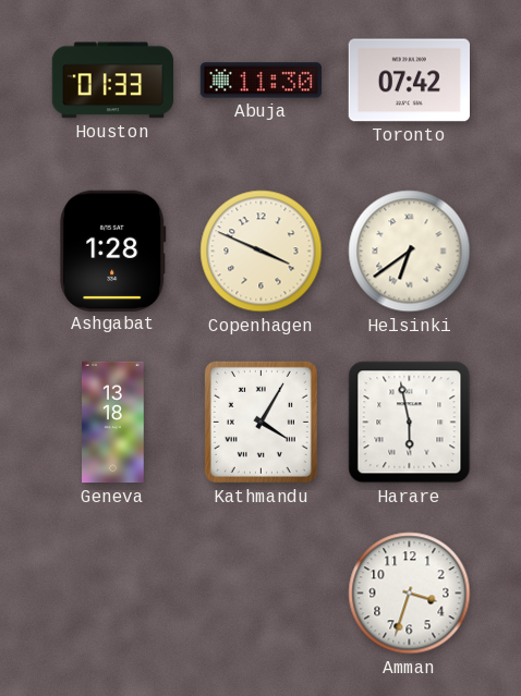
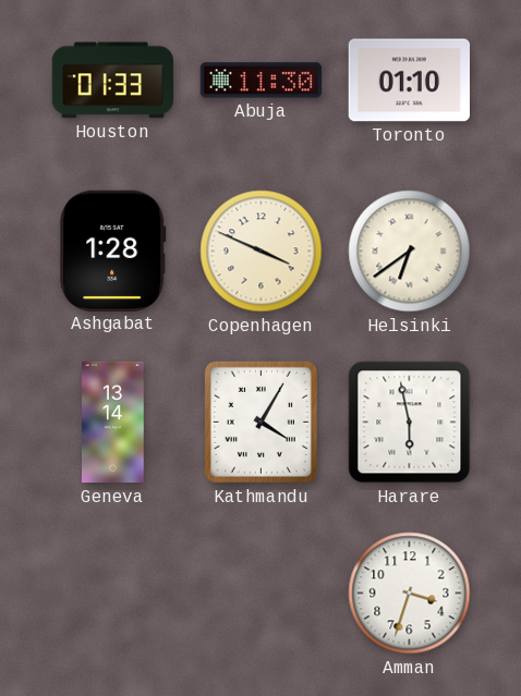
Toronto: 07:42 -> 01:10 (409, 81)
Geneva: 13:18 -> 13:14 (113, 423)
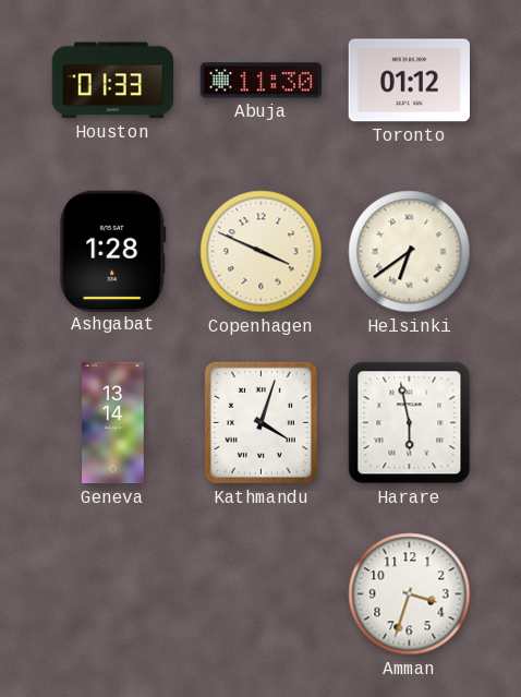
Toronto: 01:10 -> 01:12 (409, 81)
Kathmandu: 4:05 -> 4:03 (260, 422)
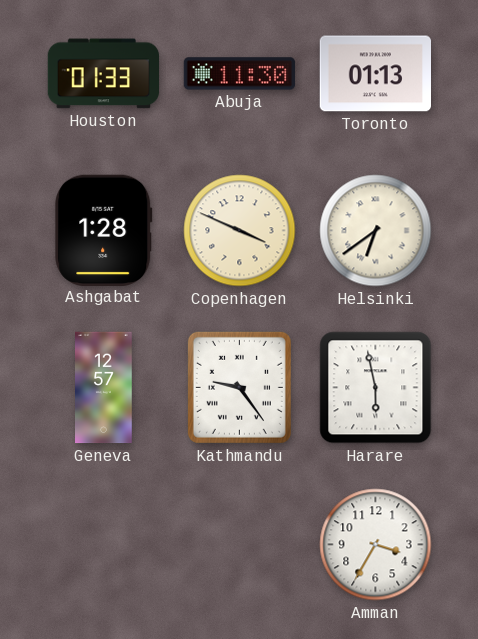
Toronto: 01:12 -> 01:13 (375, 74)
Geneva: 13:14 -> 12:57 (104, 388)
Kathmandu: 4:03 -> 9:24 (239, 387)
Amman: 3:33 -> 3:35 (376, 545)
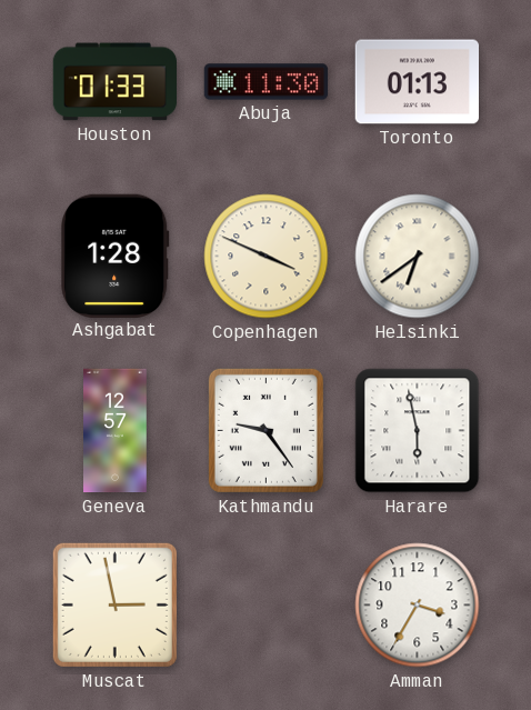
Muscat: none -> 2:58 (114, 604)
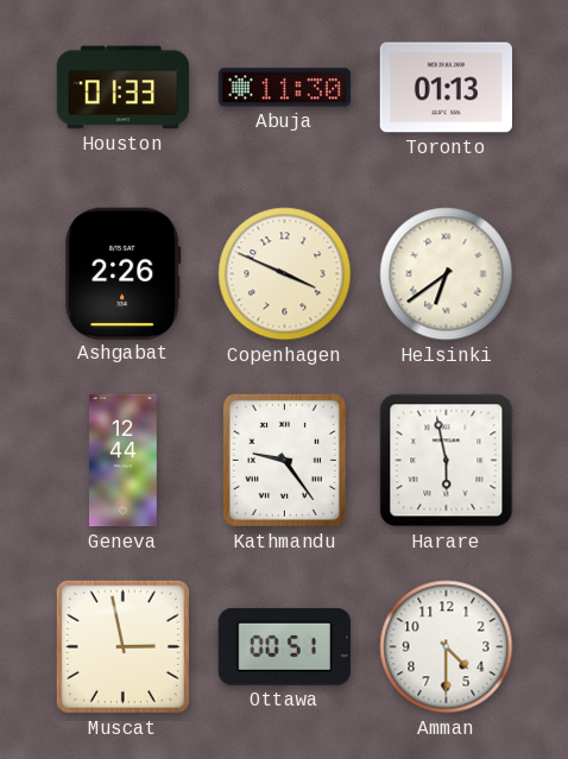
Ashgabat: 1:28 -> 2:26 (124, 273)
Geneva: 12:57 -> 12:44 (124, 461)
Ottawa: none -> 00:51 (284, 646)
Amman: 3:35 -> 4:30 (447, 647)
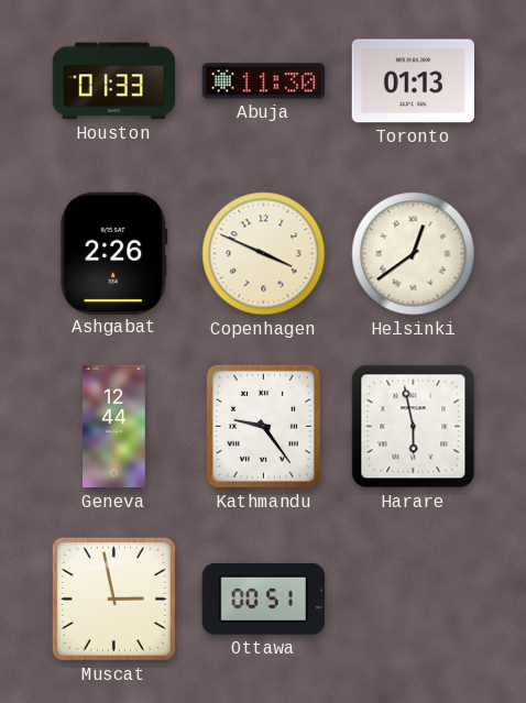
Helsinki: 6:39 -> 12:39 (414, 254)
Amman: 4:30 -> none (447, 647)
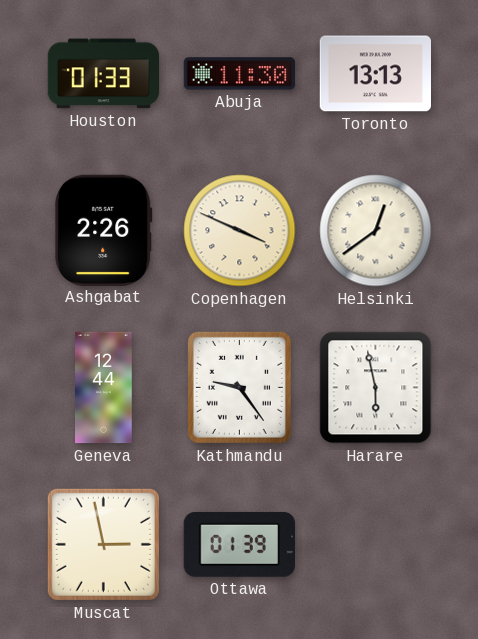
Toronto: 01:13 -> 13:13 (375, 74)
Ottawa: 00:51 -> 01:39 (239, 544)
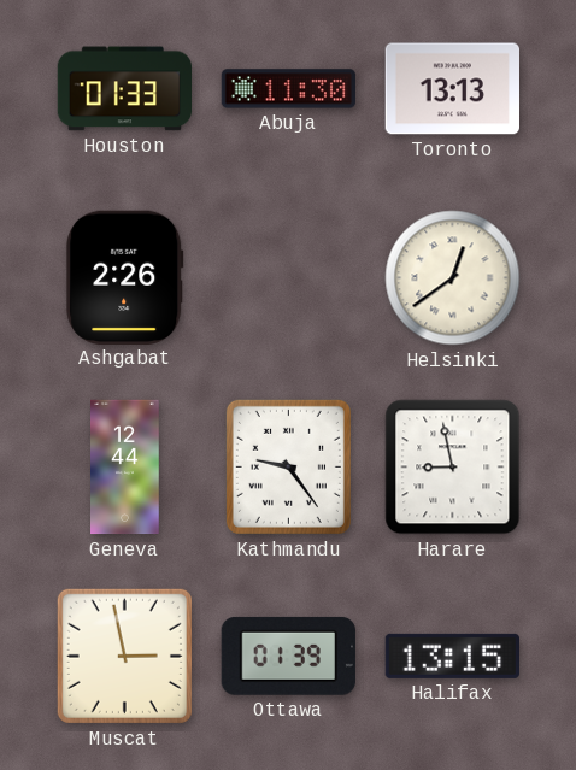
Copenhagen: 3:49 -> none (240, 231)
Harare: 5:58 -> 8:58 (453, 468)
Halifax: none -> 13:15 (452, 656)
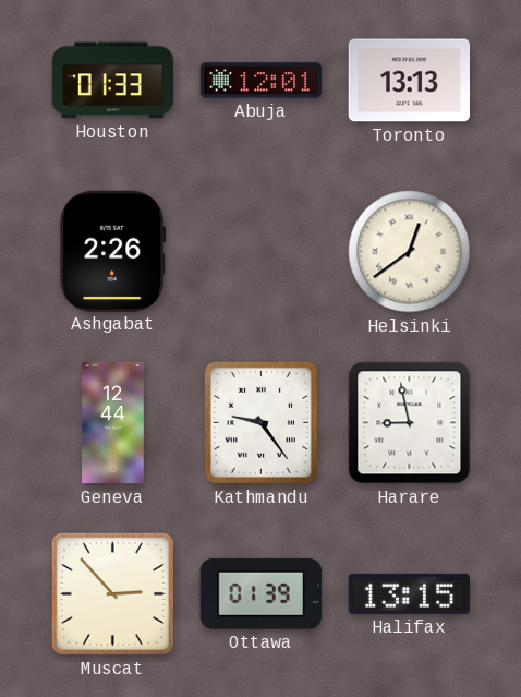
Abuja: 11:30 -> 12:01 (262, 81)
Muscat: 2:58 -> 2:53 (112, 593)
